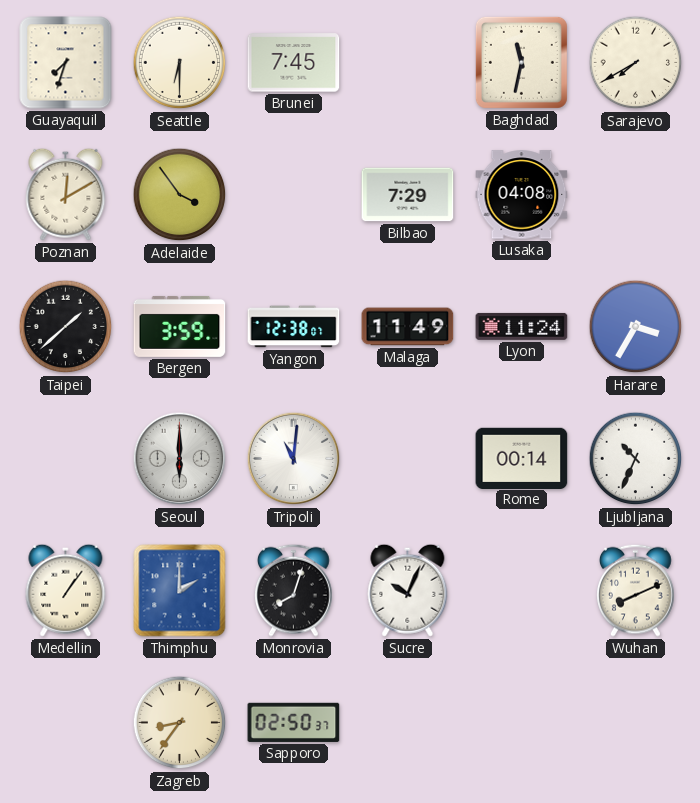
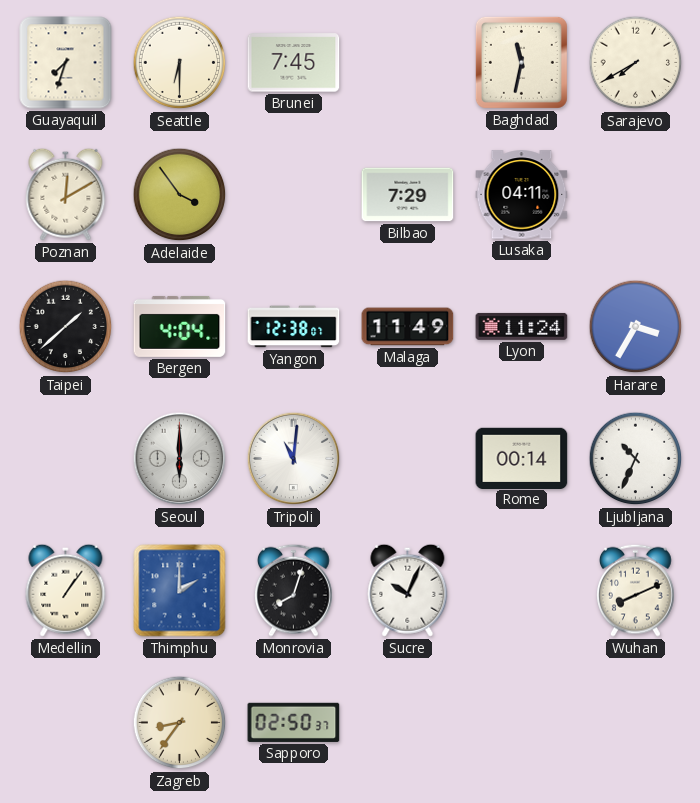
Lusaka: 04:08 -> 04:11 (522, 195)
Bergen: 3:59 -> 4:04 (180, 326)
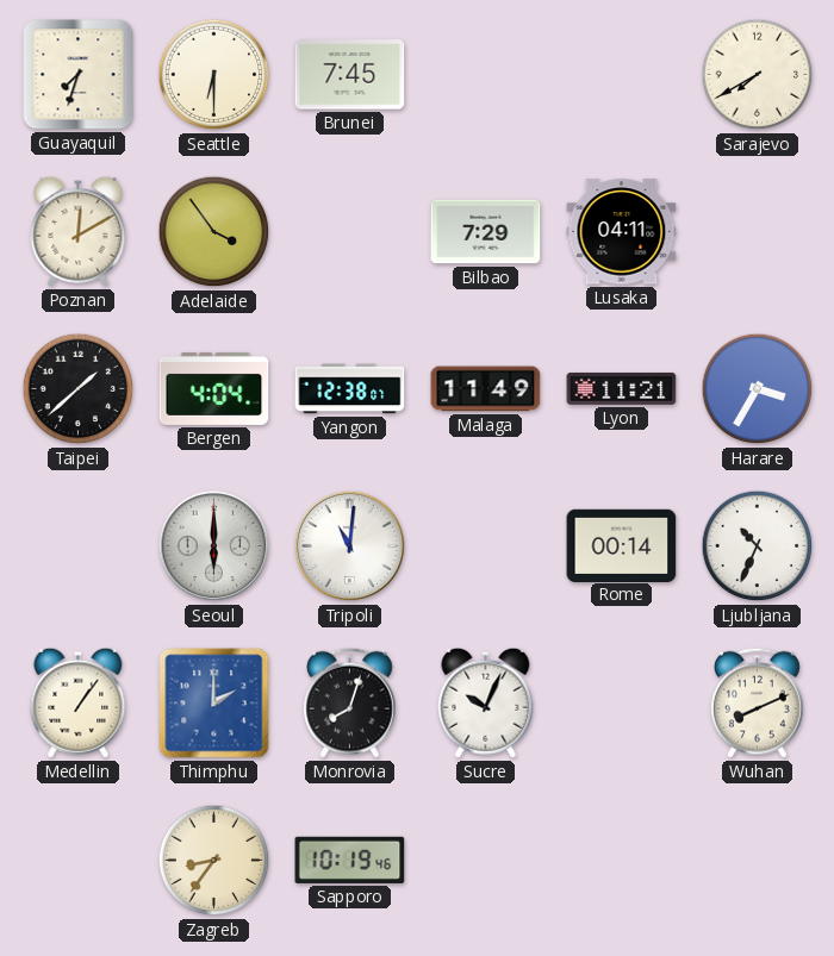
Baghdad: 11:32 -> none (521, 62)
Lyon: 11:24 -> 11:21 (622, 388)
Sapporo: 02:50 -> 10:19 (350, 860)
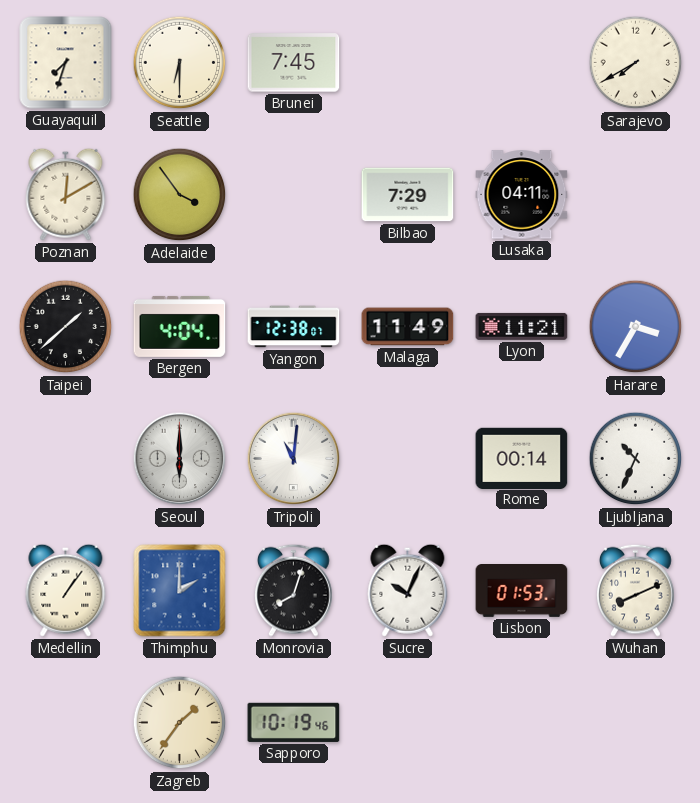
Lisbon: none -> 01:53 (522, 591)
Zagreb: 8:36 -> 1:36 (180, 723)
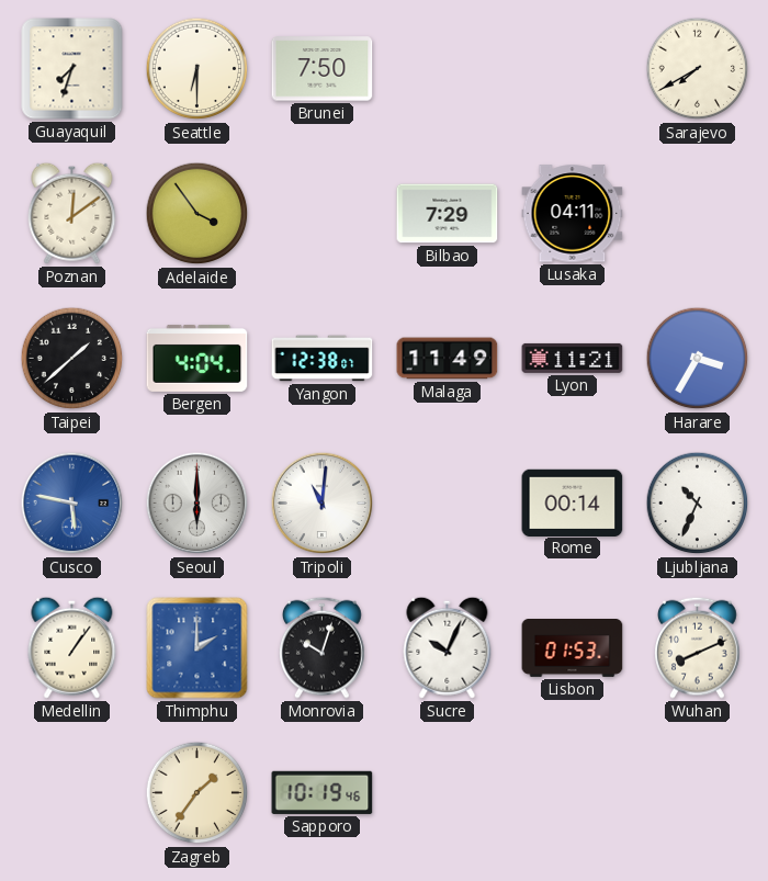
Brunei: 7:45 -> 7:50 (323, 69)
Poznan: 12:10 -> 12:09 (72, 213)
Cusco: none -> 5:47 (72, 504)
Monrovia: 8:03 -> 10:03 (323, 647)
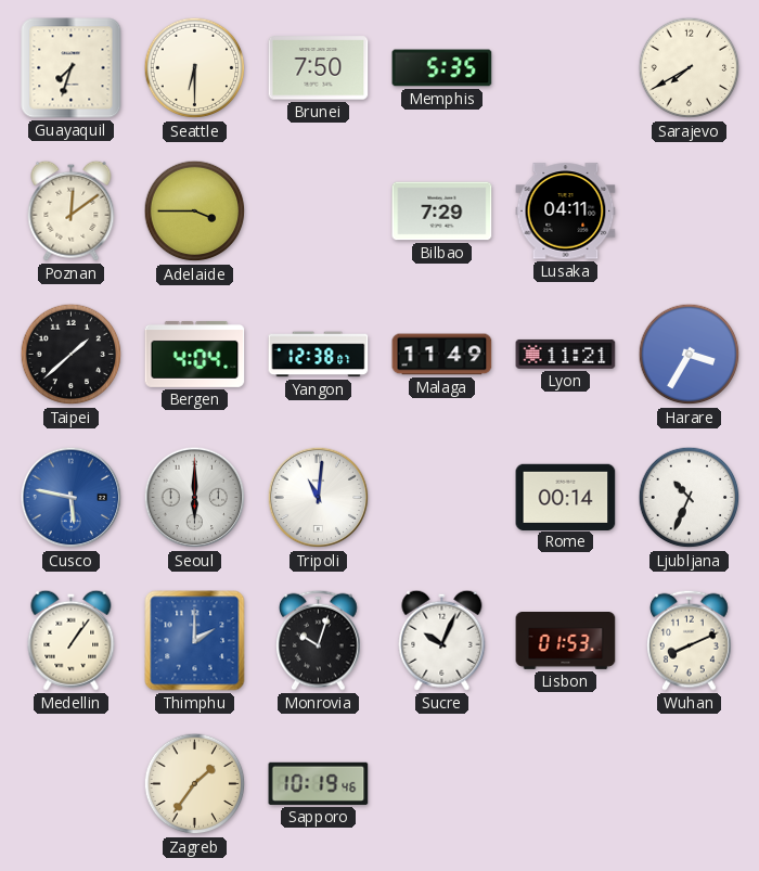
Memphis: none -> 5:35 (442, 68)
Adelaide: 3:54 -> 3:45 (195, 212)
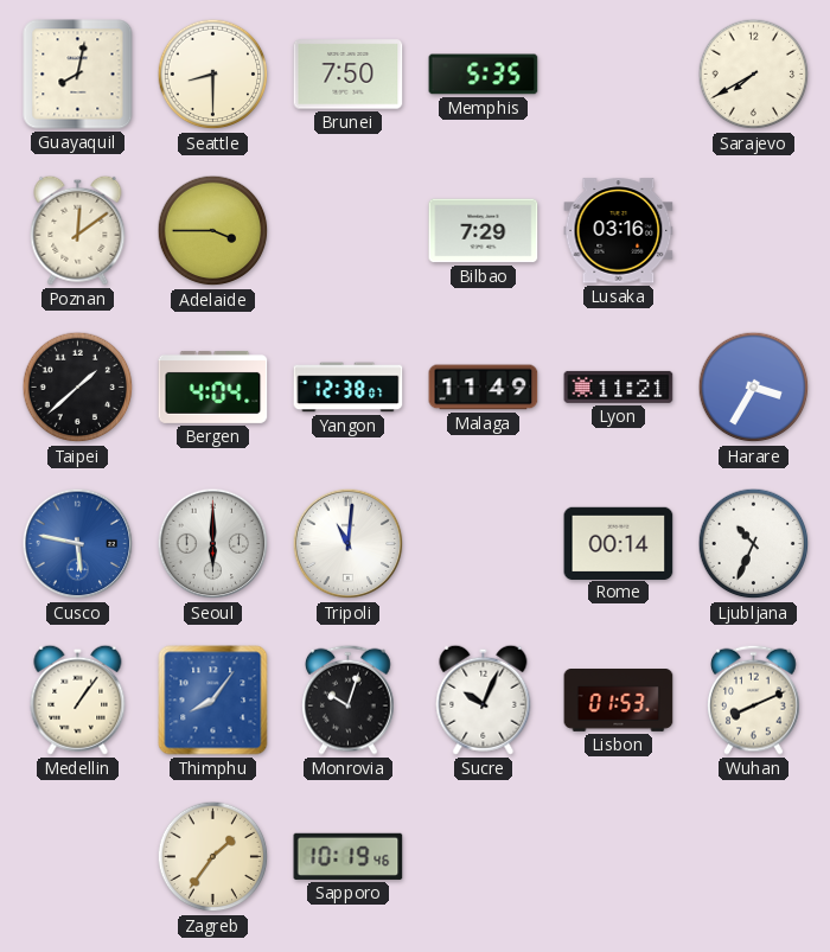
Guayaquil: 7:33 -> 8:02 (78, 75)
Seattle: 6:30 -> 8:30 (213, 75)
Lusaka: 04:11 -> 03:16 (619, 231)
Thimphu: 2:00 -> 8:06 (213, 701)
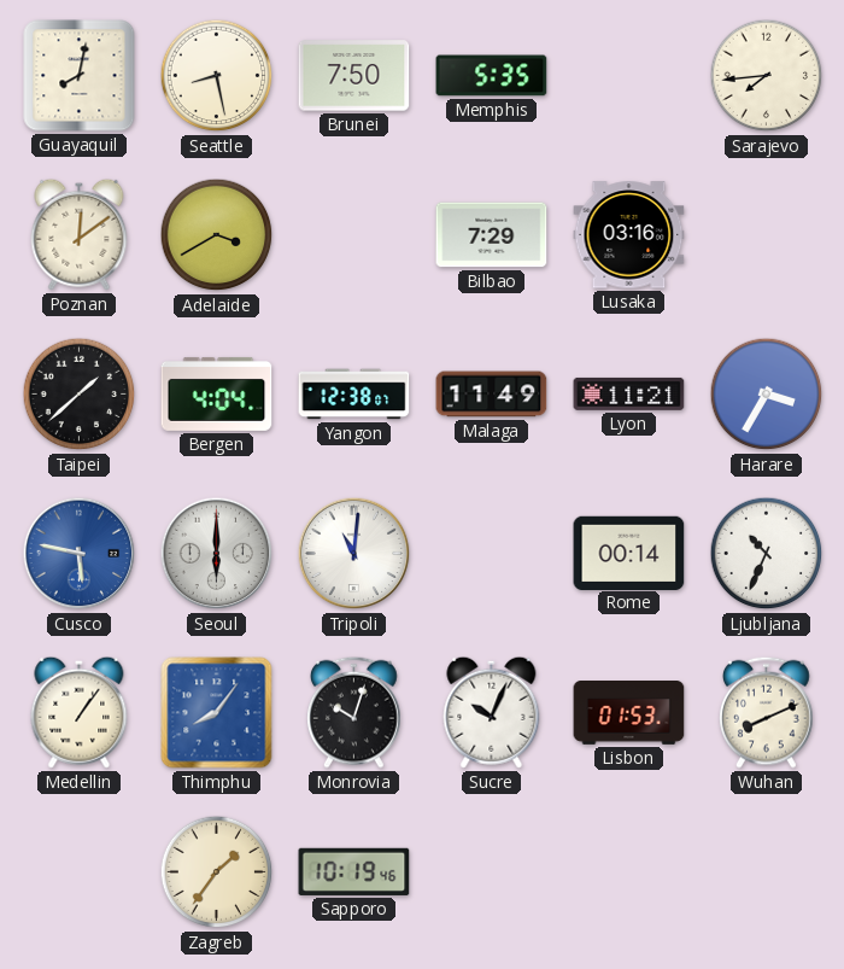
Seattle: 8:30 -> 8:28 (217, 76)
Sarajevo: 7:40 -> 7:44 (767, 76)
Adelaide: 3:45 -> 3:40 (217, 235)
